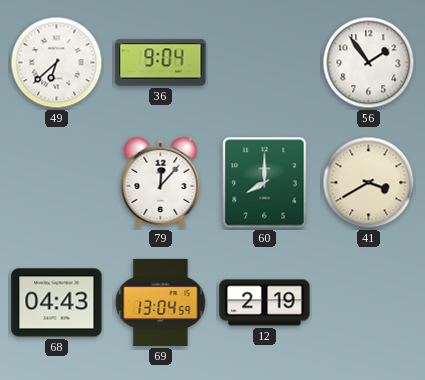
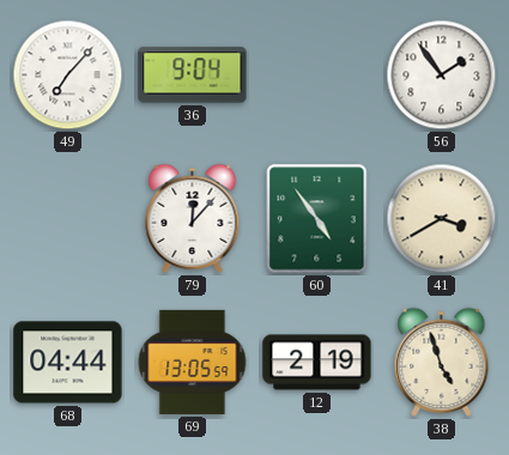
49: 6:38 -> 7:07 (68, 75)
60: 8:00 -> 4:54 (317, 219)
68: 04:43 -> 04:44 (68, 363)
69: 13:04 -> 13:05 (193, 362)
38: none -> 4:57 (442, 362)
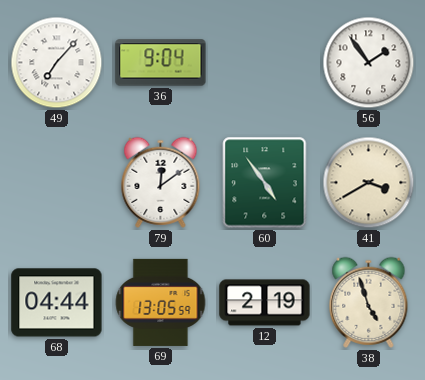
79: 12:07 -> 12:09 (161, 182)
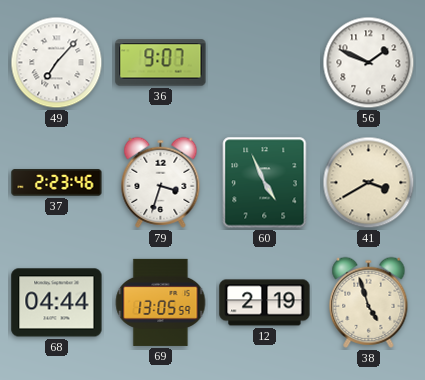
36: 9:04 -> 9:07 (161, 63)
56: 1:54 -> 1:49 (369, 63)
37: none -> 2:23 (57, 183)
79: 12:09 -> 3:33 (161, 182)
60: 4:54 -> 4:56 (265, 183)
